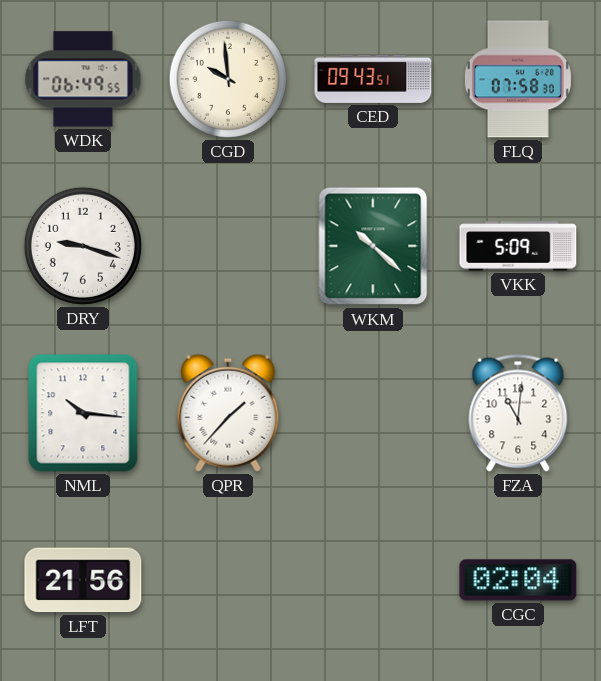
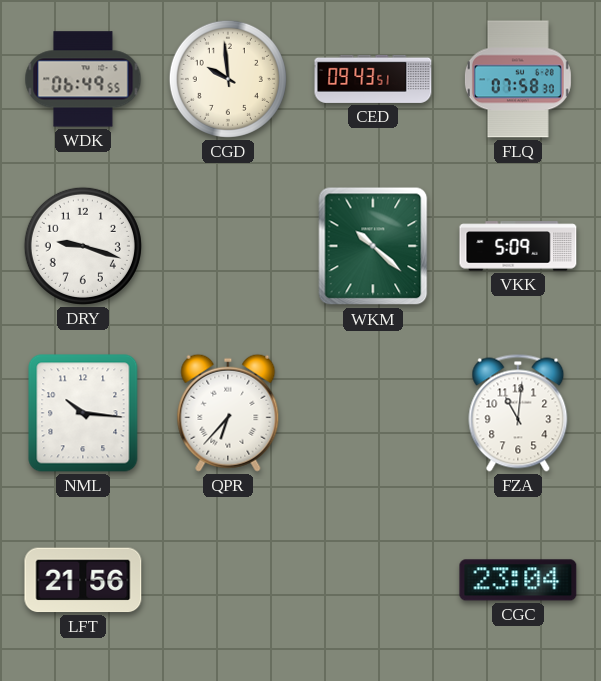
QPR: 1:37 -> 6:37 (228, 413)
CGC: 02:04 -> 23:04 (518, 580)
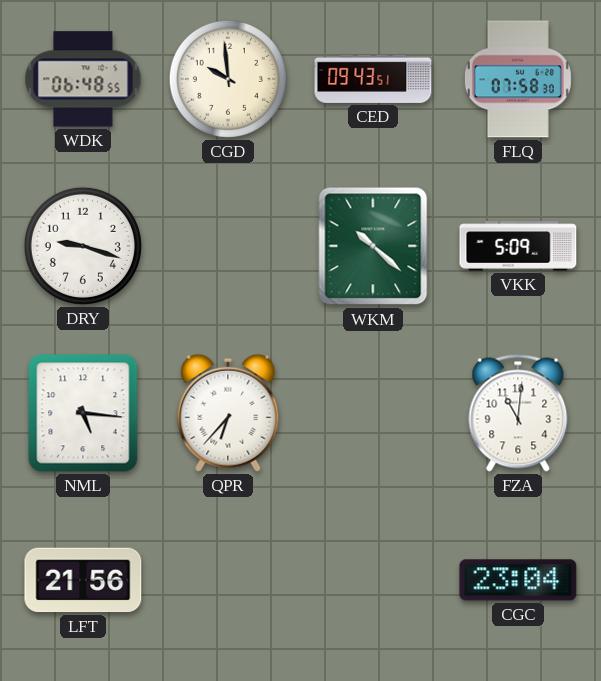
WDK: 06:49 -> 06:48 (83, 79)
NML: 10:16 -> 5:16 (83, 413)
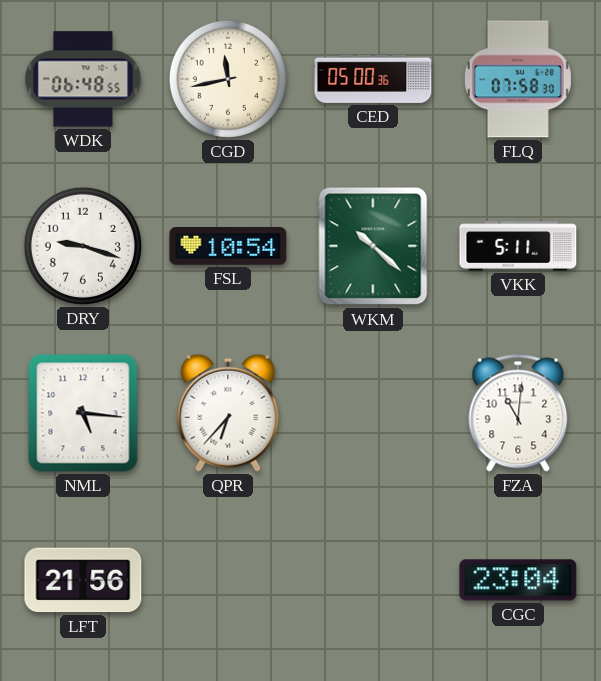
CGD: 9:59 -> 11:43 (228, 79)
CED: 09:43 -> 05:00 (373, 79)
FSL: none -> 10:54 (228, 246)
VKK: 5:09 -> 5:11 (518, 246)
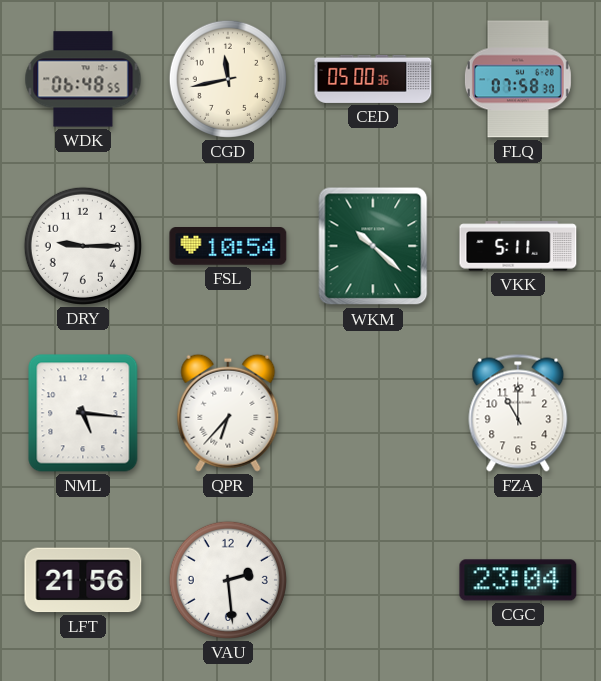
DRY: 9:18 -> 9:15 (83, 246)
FZA: 11:01 -> 11:00 (518, 413)
VAU: none -> 2:29 (228, 580)
